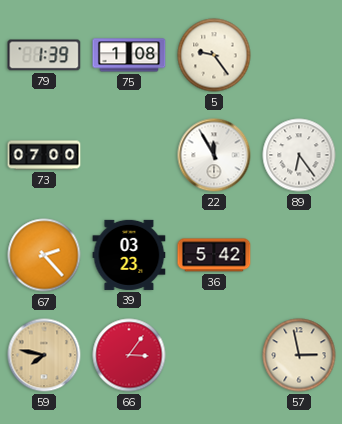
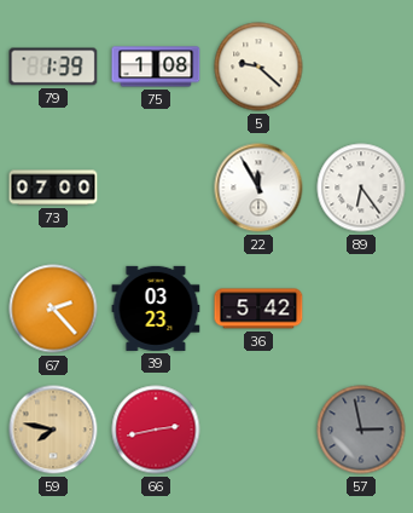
5: 9:24 -> 9:22 (258, 67)
66: 3:06 -> 2:43 (156, 430)
57 dial: cream -> grey (361, 430)
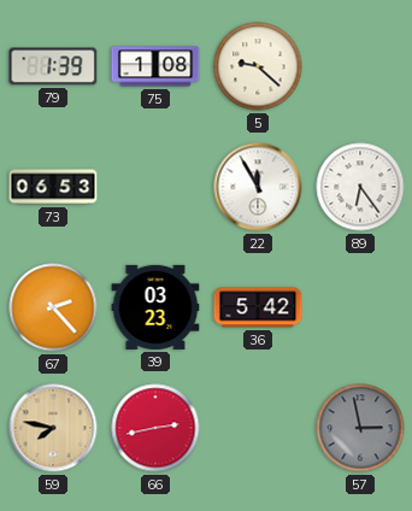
73: 07:00 -> 06:53 (53, 187)
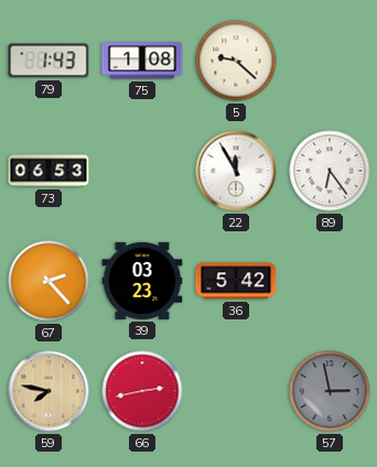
79: 1:39 -> 1:43 (49, 61)
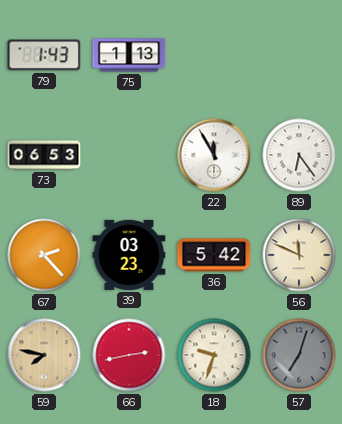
75: 1:08 -> 1:13 (129, 55)
5: 9:22 -> none (236, 61)
56: none -> 11:49 (299, 255)
18: none -> 9:33 (214, 355)
57: 2:58 -> 7:03 (299, 355)
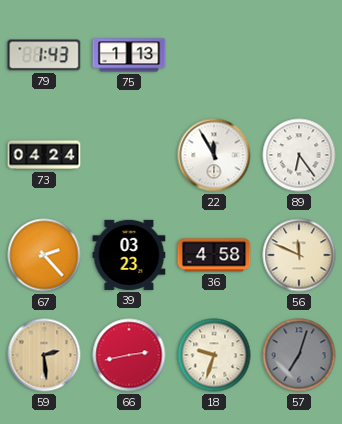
73: 06:53 -> 04:24 (44, 155)
36: 5:42 -> 4:58 (214, 255)
59: 7:47 -> 2:29 (44, 355)
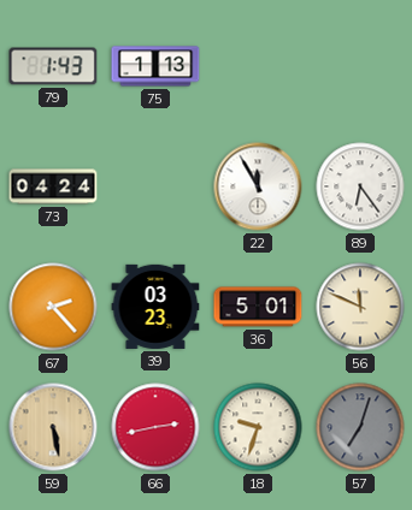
36: 4:58 -> 5:01 (258, 307)
59: 2:29 -> 5:28 (53, 427)
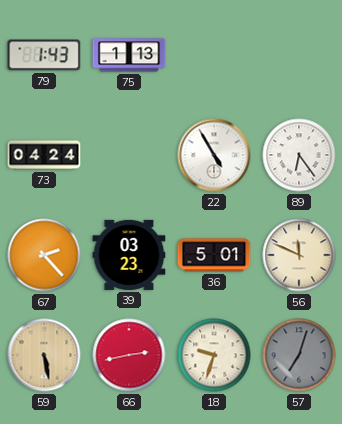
22: 11:55 -> 4:55 (214, 155)
